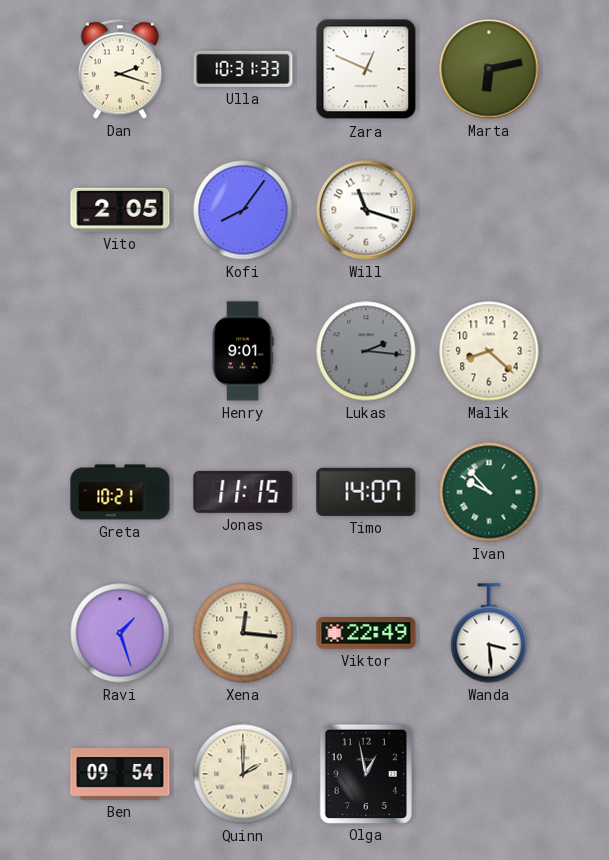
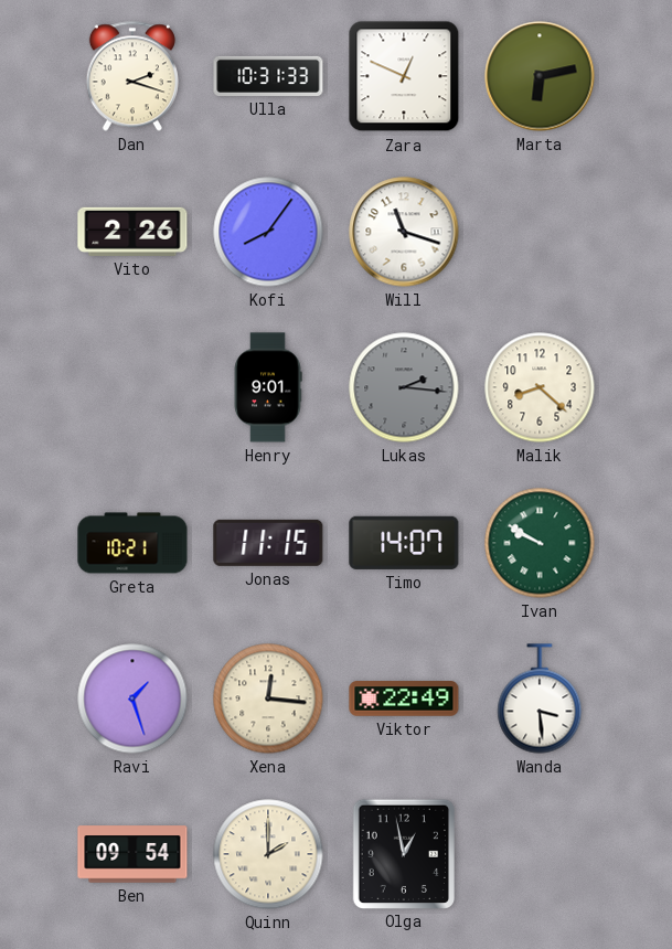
Vito: 2:05 -> 2:26 (132, 232)
Ivan: 9:53 -> 9:50 (540, 543)
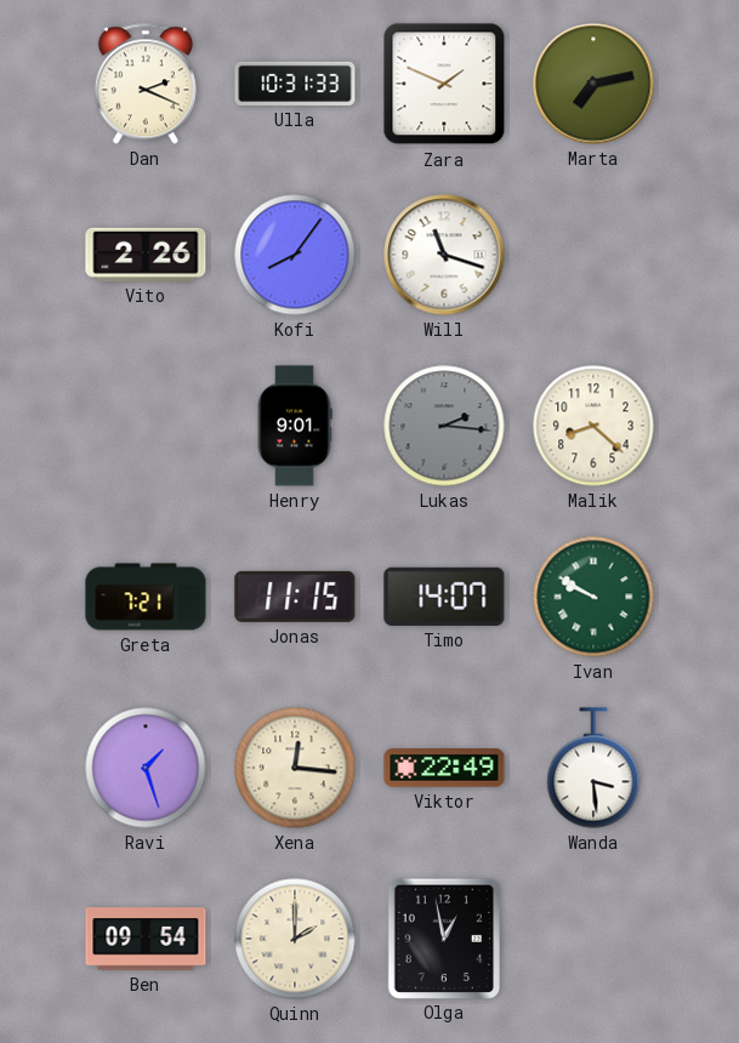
Dan: 2:18 -> 2:19 (146, 84)
Zara: 12:49 -> 1:49 (444, 84)
Marta: 6:13 -> 7:13 (593, 84)
Greta: 10:21 -> 7:21 (146, 597)
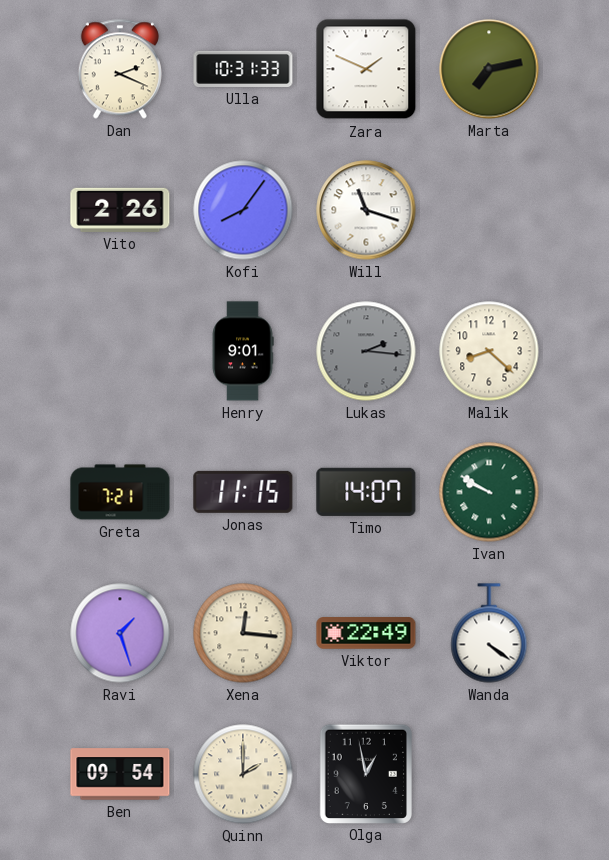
Wanda: 3:29 -> 4:21 (489, 633)
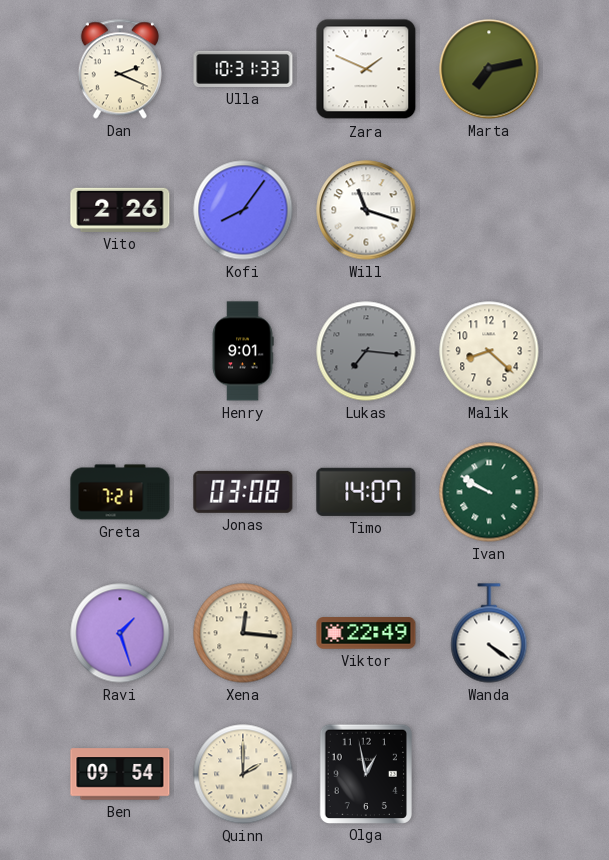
Lukas: 2:16 -> 7:16 (366, 351)
Jonas: 11:15 -> 03:08 (243, 492)
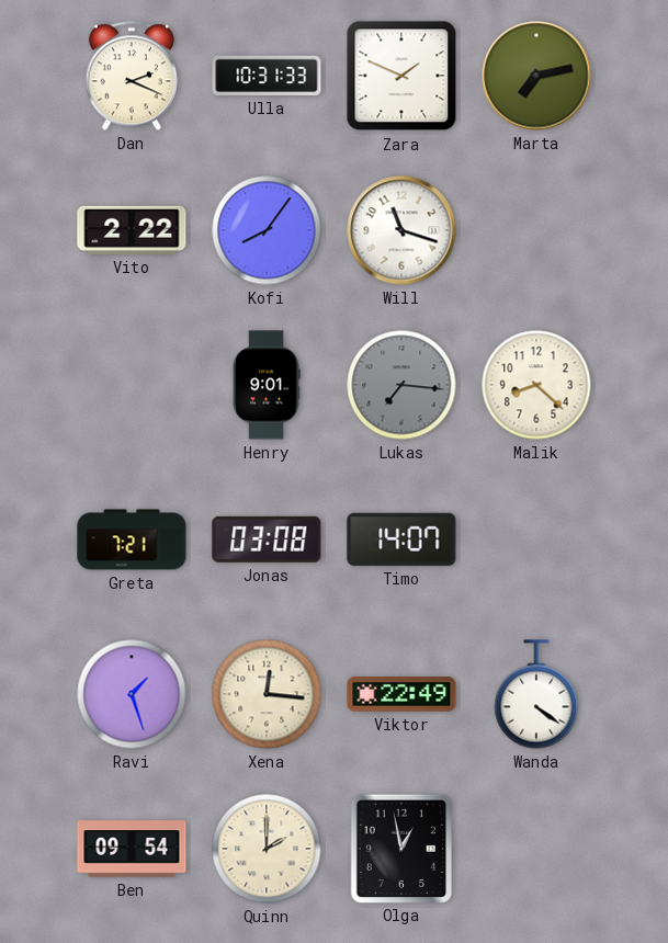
Vito: 2:26 -> 2:22 (132, 230)
Ivan: 9:50 -> none (489, 492)
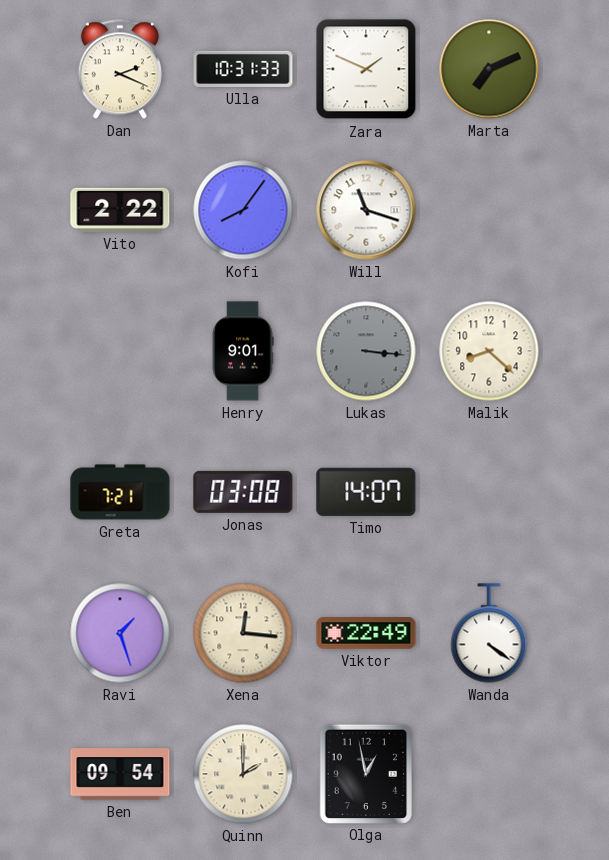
Marta: 7:13 -> 7:11 (489, 69)
Lukas: 7:16 -> 3:16 (366, 351)
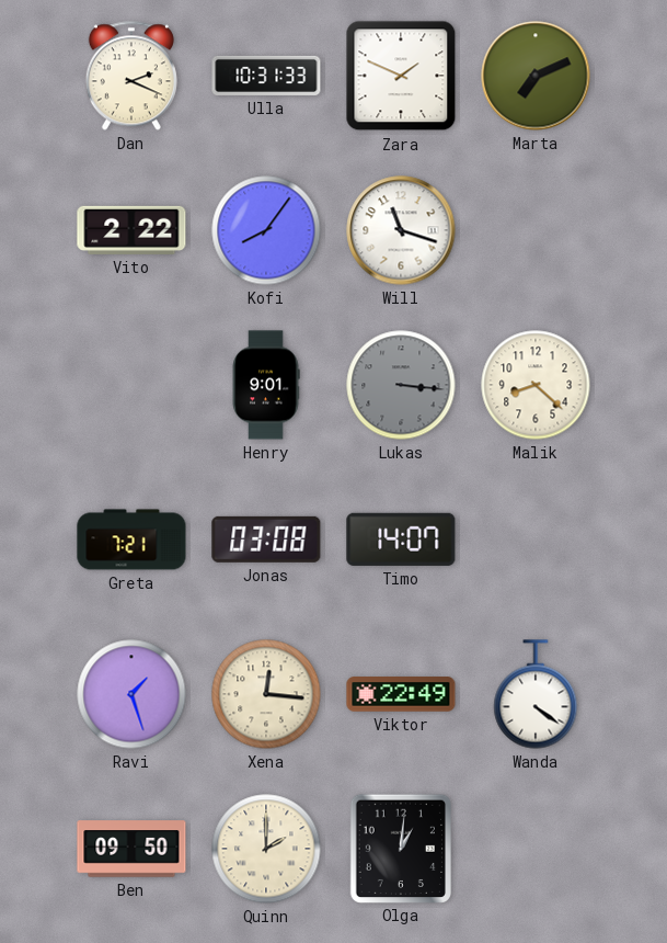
Ben: 09:54 -> 09:50 (131, 849)
Olga: 12:58 -> 1:01 (400, 848)
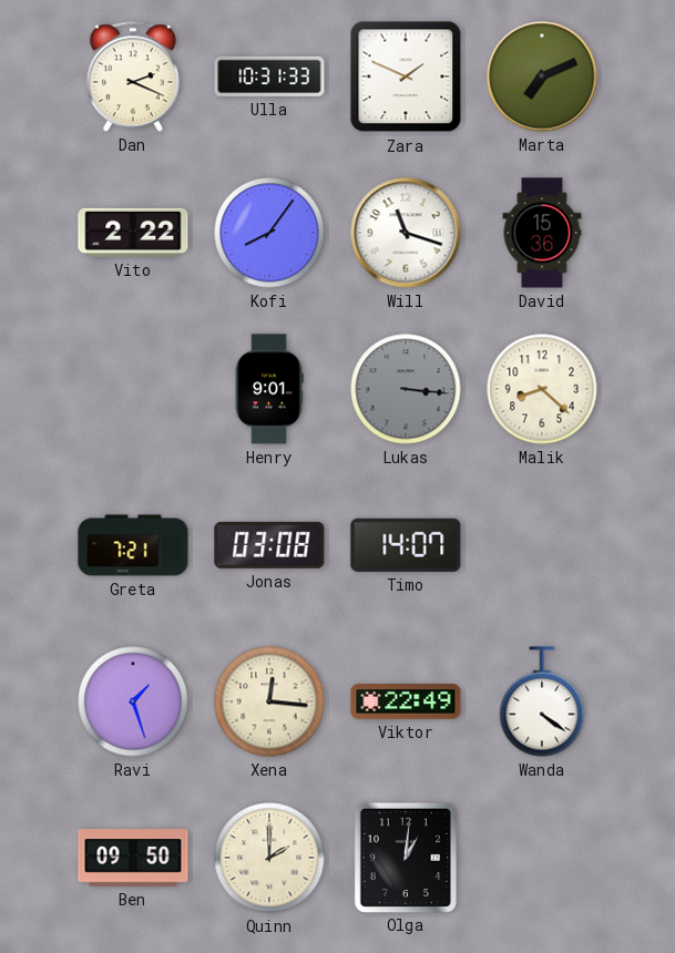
David: none -> 15:36 (542, 233)
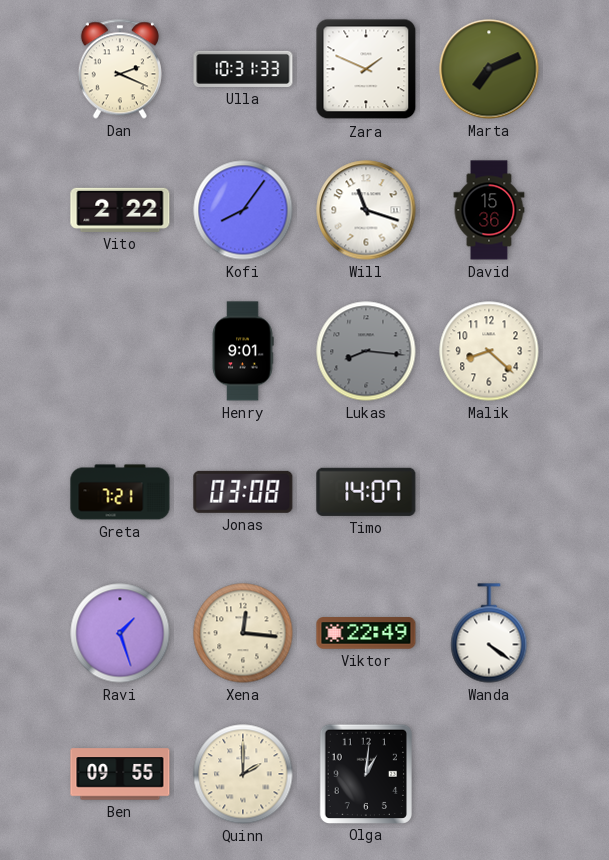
Lukas: 3:16 -> 8:16 (366, 351)
Ben: 09:50 -> 09:55 (120, 774)
